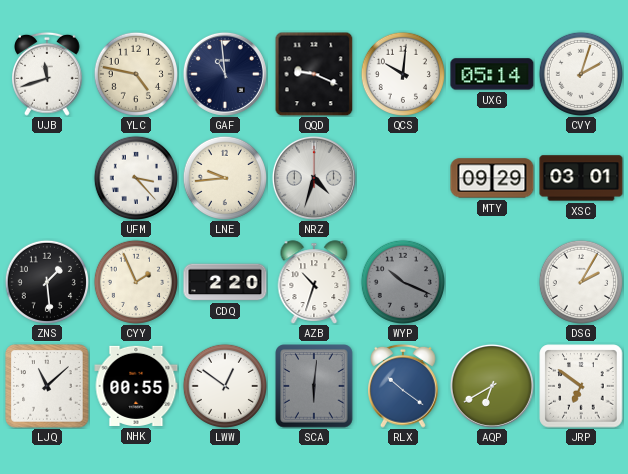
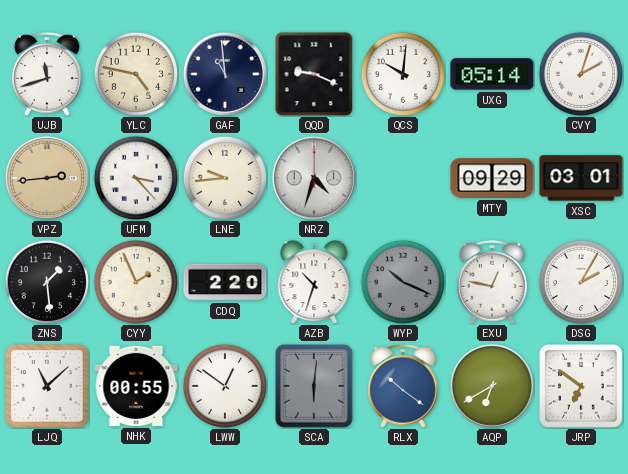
VPZ: none -> 2:44 (47, 178)
EXU: none -> 12:47 (493, 282)
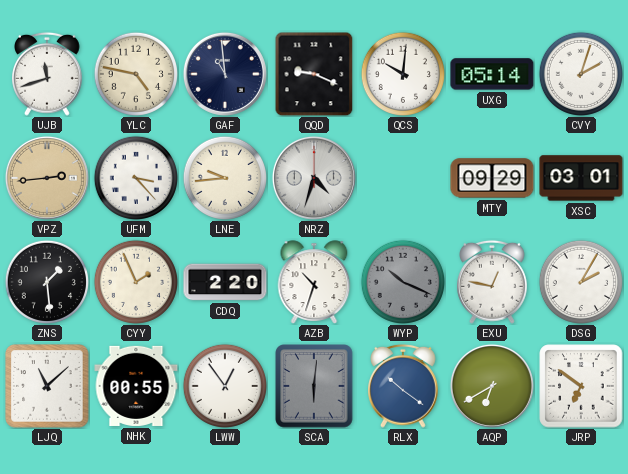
LWW: 12:51 -> 12:54 (224, 385)
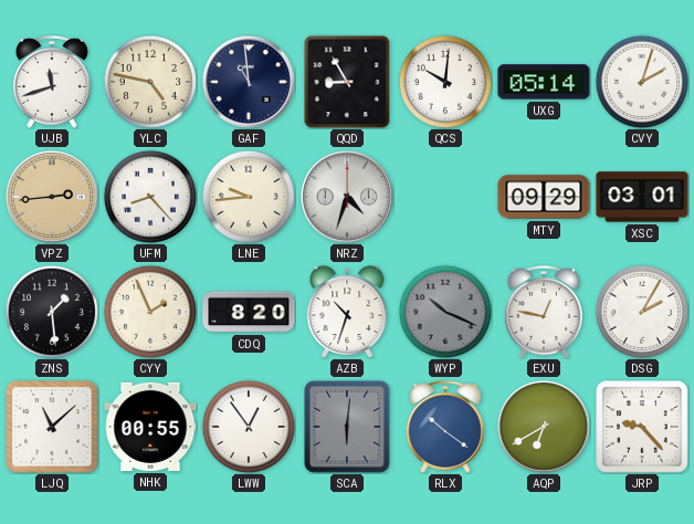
QQD: 9:19 -> 8:55 (347, 82)
UFM: 3:23 -> 8:23 (149, 196)
CDQ: 2:20 -> 8:20 (249, 312)
JRP: 6:51 -> 9:23 (642, 427)
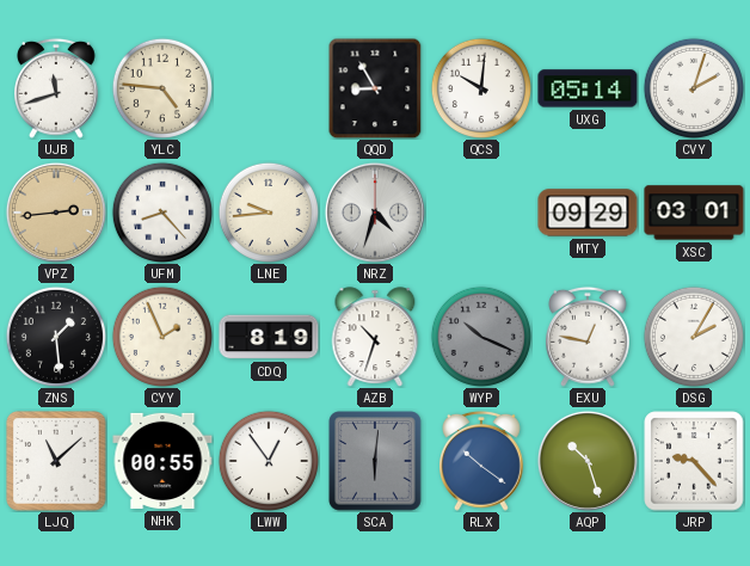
YLC: 4:47 -> 4:46 (161, 87)
GAF: 10:59 -> none (249, 82)
CDQ: 8:20 -> 8:19 (269, 337)
AQP: 6:40 -> 10:27 (588, 461)
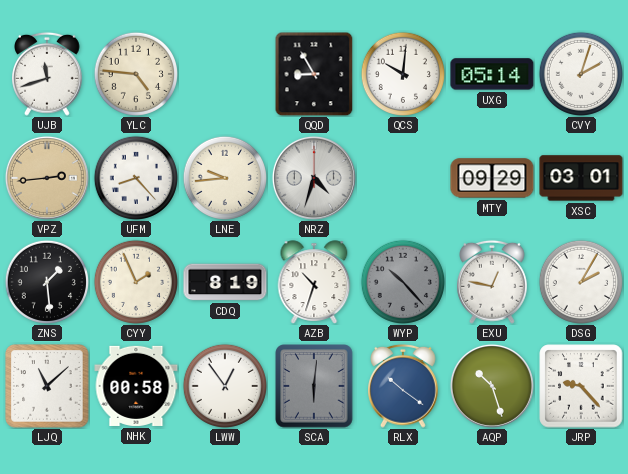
WYP: 10:19 -> 10:23 (402, 281)
NHK: 00:55 -> 00:58 (136, 386)
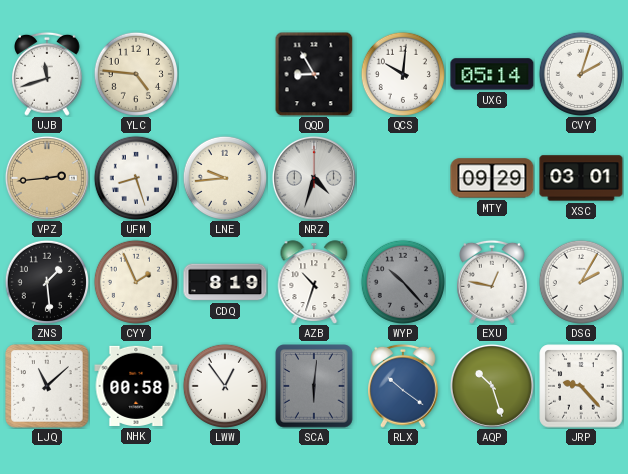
UFM: 8:23 -> 8:27 (135, 177)
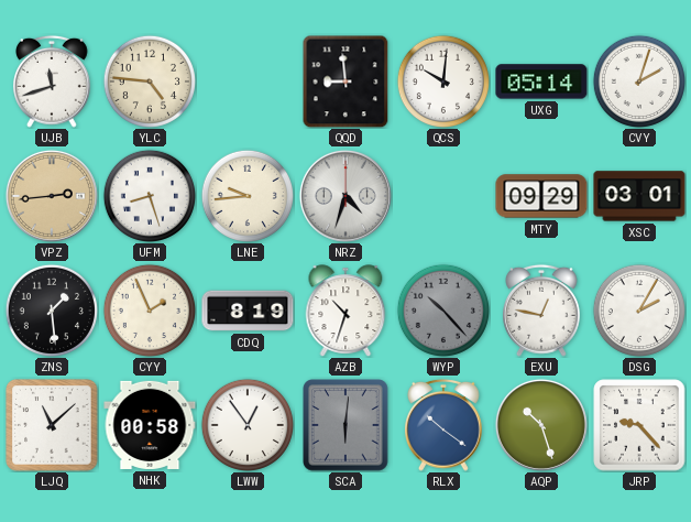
QQD: 8:55 -> 8:59 (345, 81)
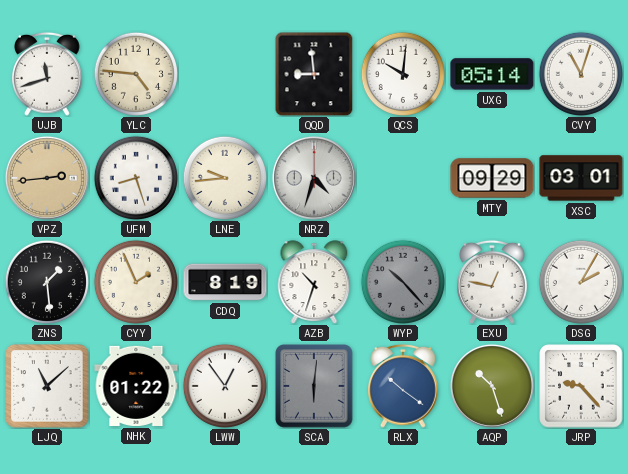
CVY: 2:03 -> 11:03 (580, 73)
NHK: 00:58 -> 01:22 (136, 386)
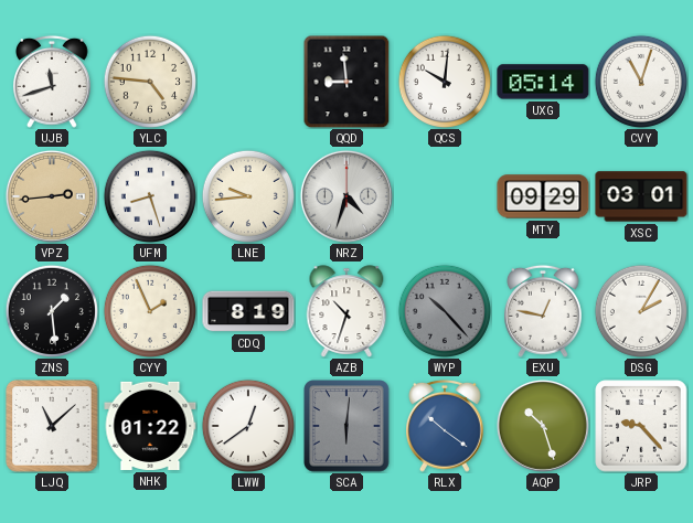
LWW: 12:54 -> 12:39 (247, 425)
